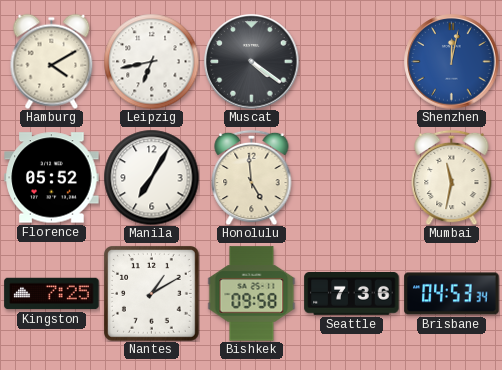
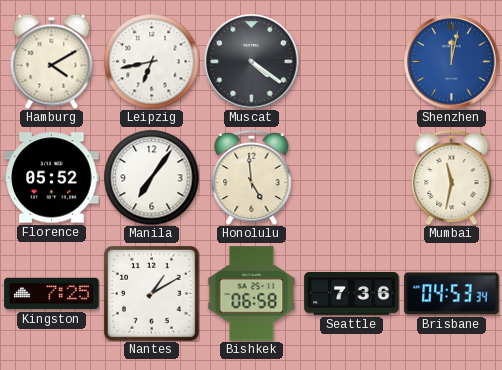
Manila: 7:05 -> 7:06 (151, 177)
Bishkek: 09:58 -> 06:58 (252, 294)
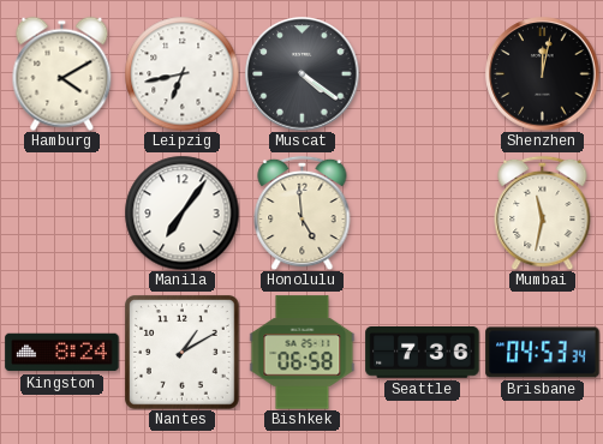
Shenzhen dial: blue -> black (543, 74)
Florence: 05:52 -> none (52, 178)
Kingston: 7:25 -> 8:24 (62, 353)
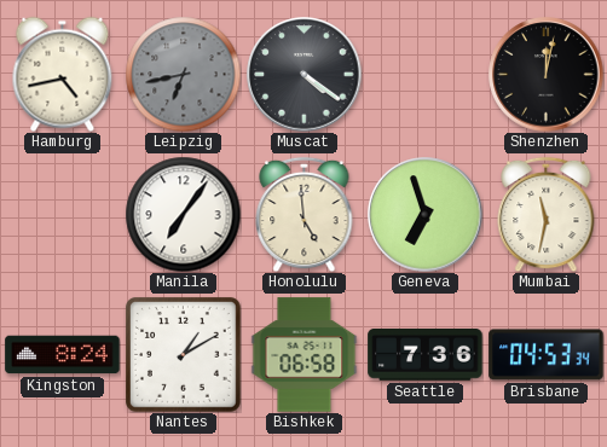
Hamburg: 4:10 -> 4:43 (63, 74)
Leipzig dial: white -> grey (183, 74)
Geneva: none -> 6:57 (426, 215)
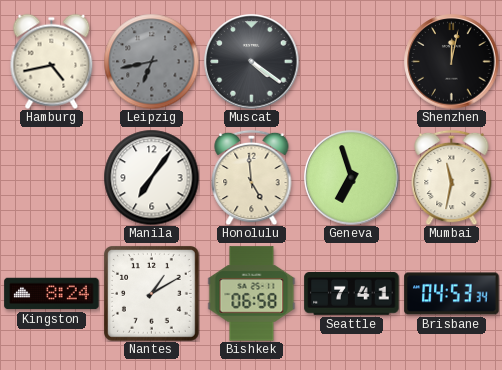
Seattle: 7:36 -> 7:41 (352, 294)
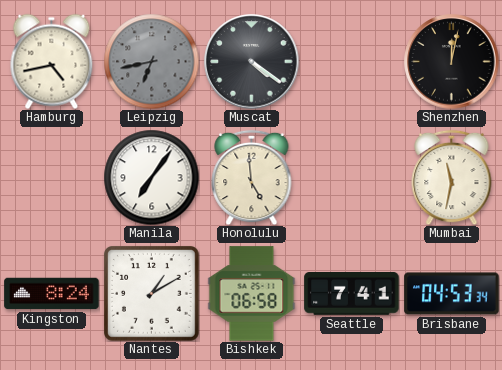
Geneva: 6:57 -> none (352, 178)
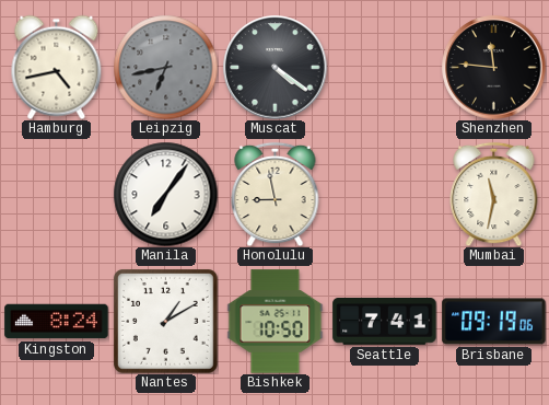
Shenzhen: 12:02 -> 11:46 (494, 68)
Honolulu: 4:59 -> 8:58 (276, 194)
Bishkek: 06:58 -> 10:50 (276, 322)
Brisbane: 04:53 -> 09:19 (494, 322)
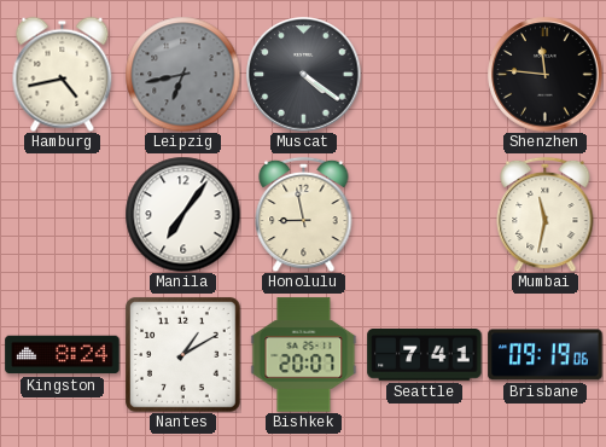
Bishkek: 10:50 -> 20:07 (304, 355)
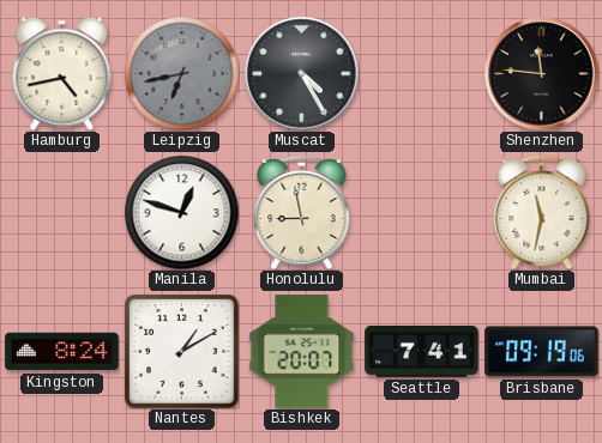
Muscat: 4:21 -> 4:25 (302, 74)
Manila: 7:06 -> 12:48 (181, 212)
